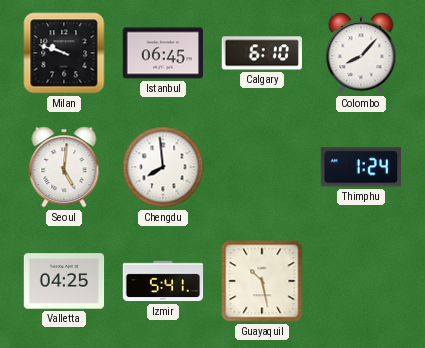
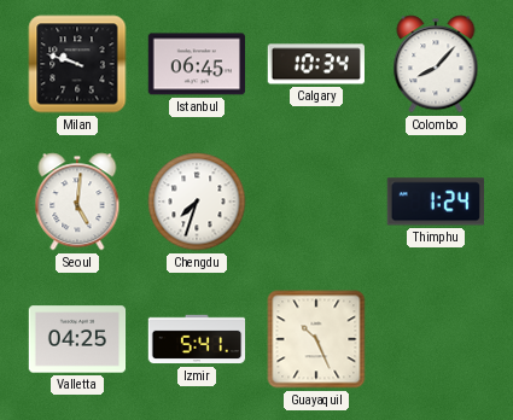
Calgary: 6:10 -> 10:34 (315, 64)
Chengdu: 7:59 -> 7:33 (197, 202)
Guayaquil: 10:28 -> 10:26 (316, 339)
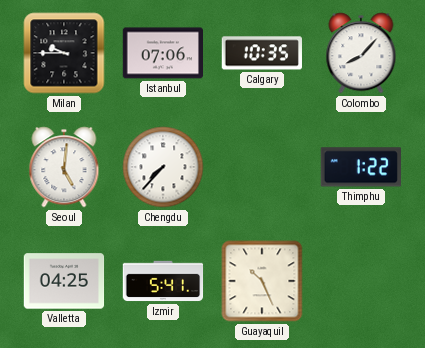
Milan: 9:48 -> 9:45 (64, 53)
Istanbul: 06:45 -> 07:06 (163, 53)
Calgary: 10:34 -> 10:35 (261, 53)
Chengdu: 7:33 -> 7:37 (163, 167)
Thimphu: 1:24 -> 1:22 (360, 167)
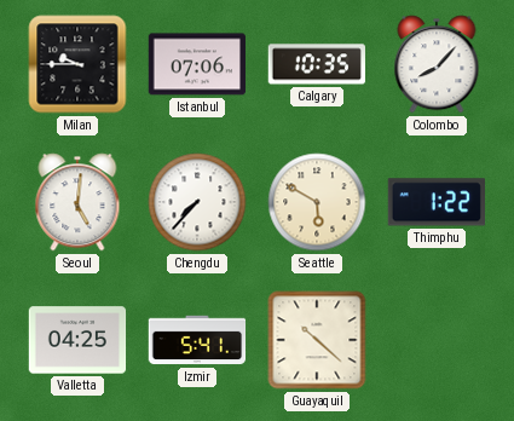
Seattle: none -> 5:50 (317, 202)
Guayaquil: 10:26 -> 10:22 (317, 340)
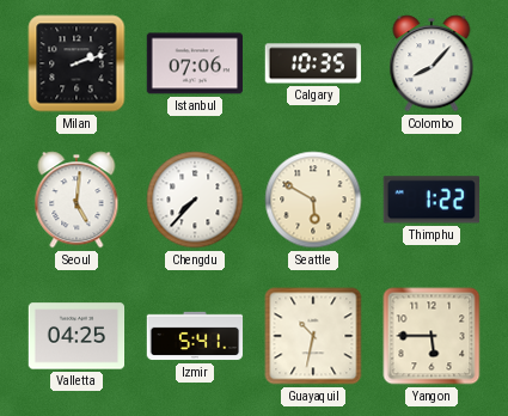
Milan: 9:45 -> 2:12 (76, 63)
Guayaquil: 10:22 -> 10:32 (313, 336)
Yangon: none -> 5:45 (432, 336)
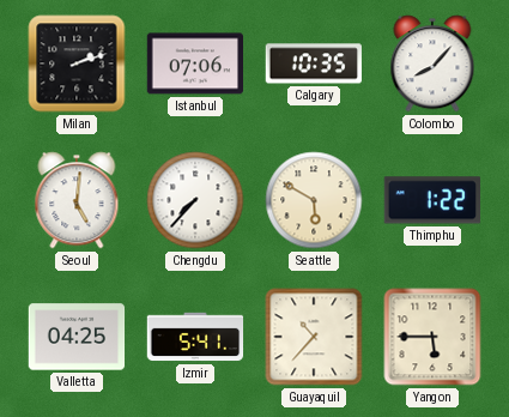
Guayaquil: 10:32 -> 10:37 (314, 337)
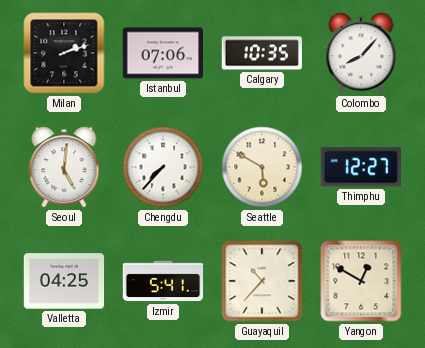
Thimphu: 1:22 -> 12:27 (360, 167)
Yangon: 5:45 -> 12:50 (361, 281)
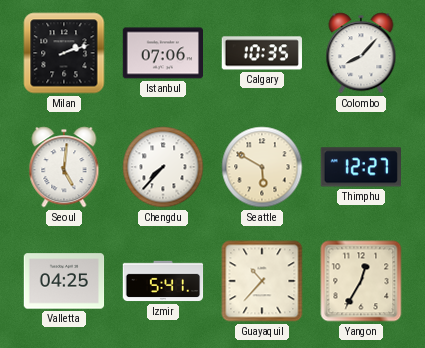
Yangon: 12:50 -> 12:35 (361, 281)
